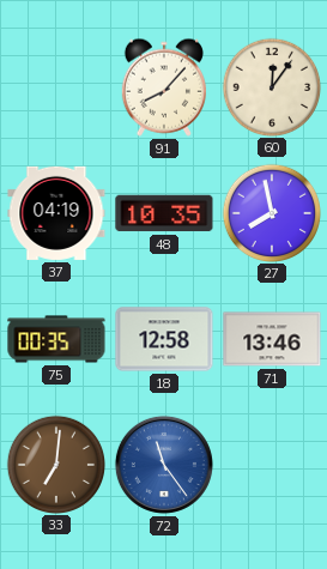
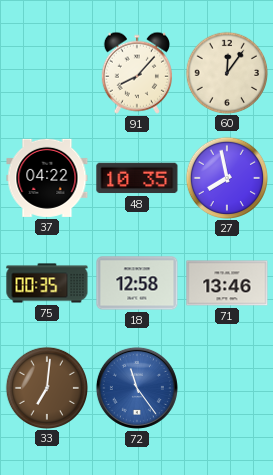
37: 04:19 -> 04:22 (47, 178)
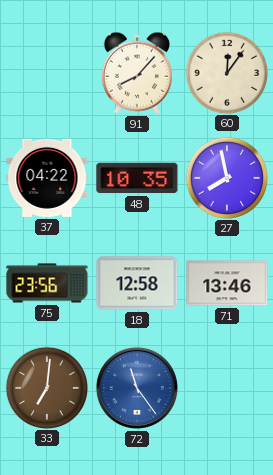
75: 00:35 -> 23:56 (47, 283)
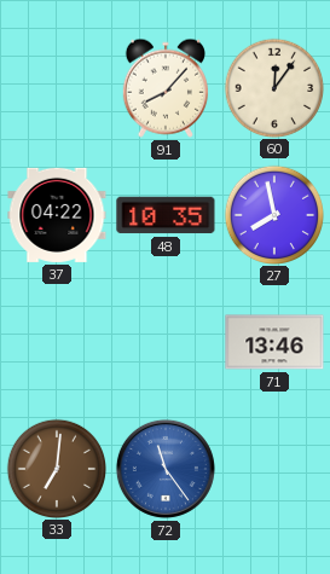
75: 23:56 -> none (47, 283)
18: 12:58 -> none (137, 283)
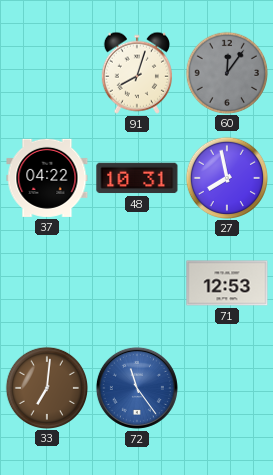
91: 8:07 -> 8:03 (137, 73)
60 dial: cream -> grey (226, 72)
48: 10:35 -> 10:31 (137, 178)
71: 13:46 -> 12:53 (227, 283)
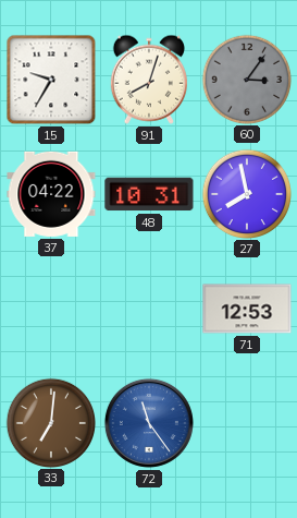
15: none -> 9:35 (51, 80)
60: 12:06 -> 3:06 (246, 79)
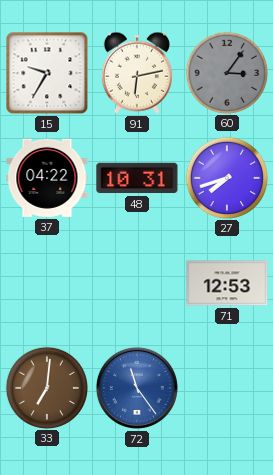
91: 8:03 -> 6:13 (137, 73)
27: 7:58 -> 7:42 (226, 177)
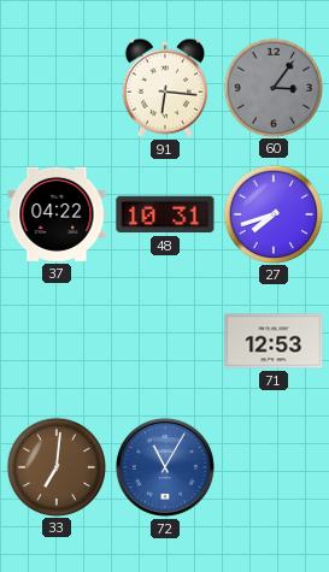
15: 9:35 -> none (47, 73)
91: 6:13 -> 6:16 (165, 88)
72: 11:24 -> 11:05 (165, 467)
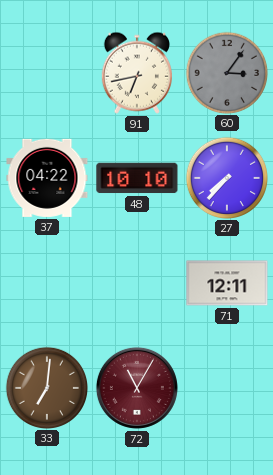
91: 6:16 -> 6:43 (137, 73)
48: 10:31 -> 10:10 (137, 178)
27: 7:42 -> 7:37 (226, 177)
71: 12:53 -> 12:11 (227, 283)
72 dial: blue -> burgundy (137, 388)
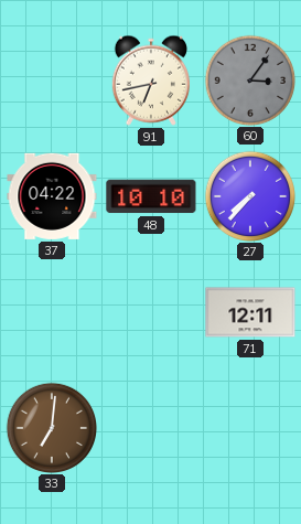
72: 11:05 -> none (137, 388)
